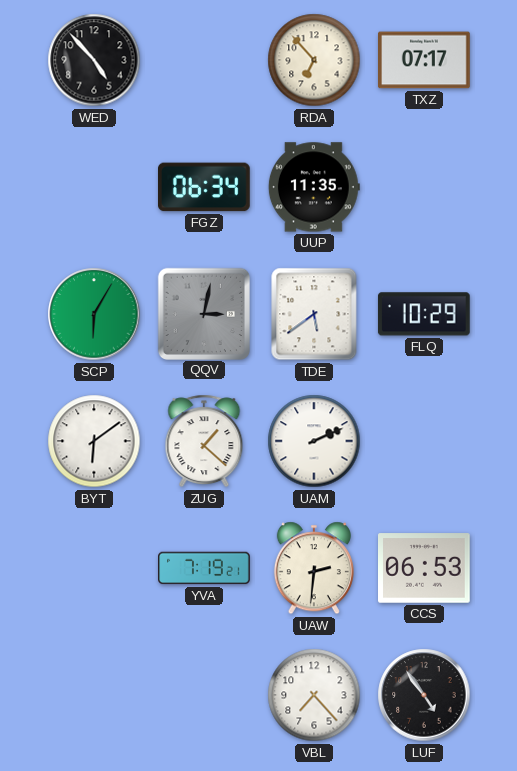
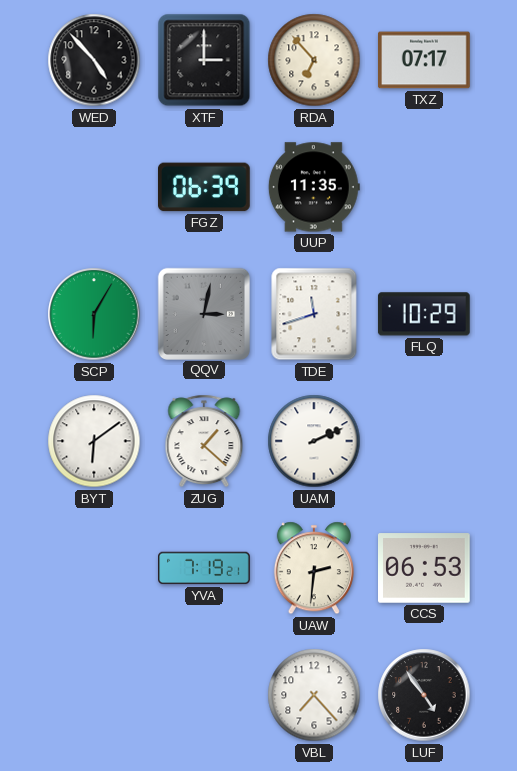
XTF: none -> 3:00 (204, 60)
FGZ: 06:34 -> 06:39 (205, 187)
TDE: 5:39 -> 11:42 (314, 314)
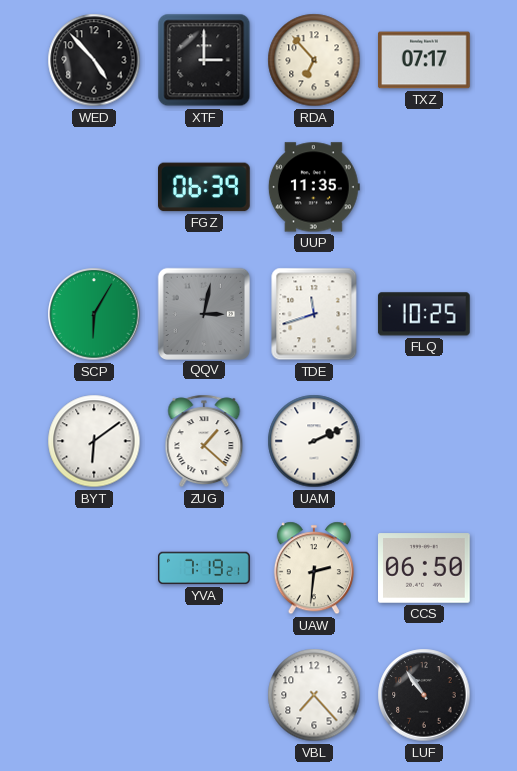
FLQ: 10:29 -> 10:25 (424, 314)
CCS: 06:53 -> 06:50 (425, 568)
LUF: 4:54 -> 10:54 (424, 695)
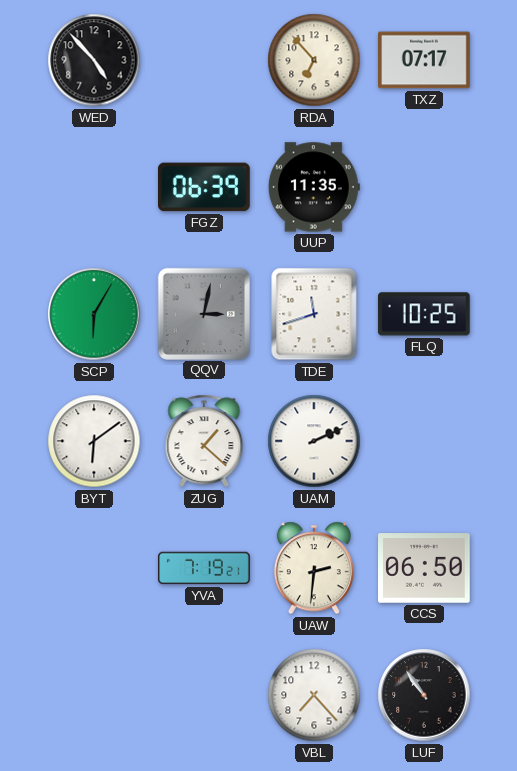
XTF: 3:00 -> none (204, 60)
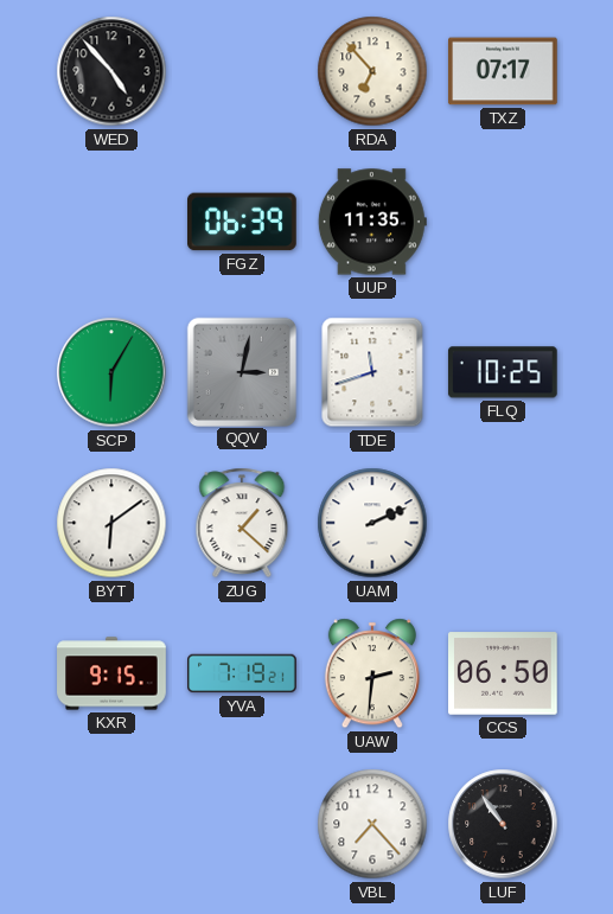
KXR: none -> 9:15 (111, 673)
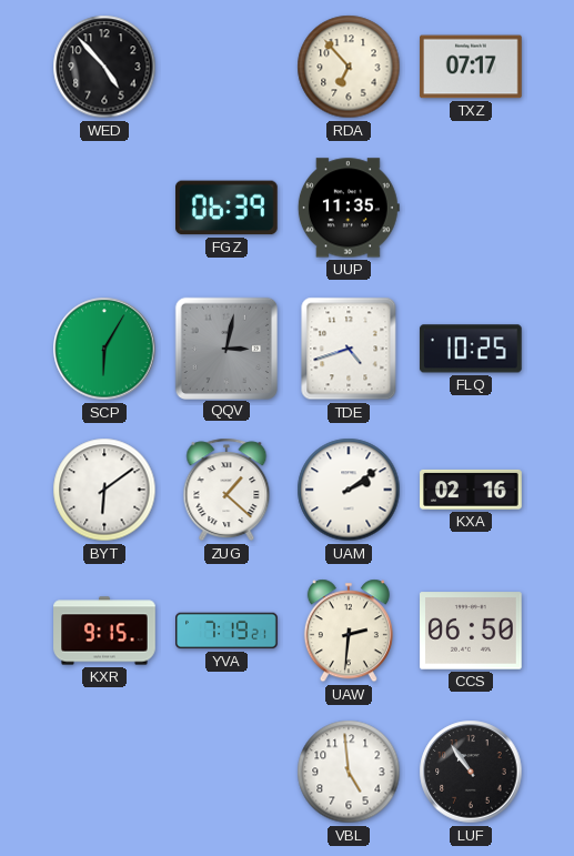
TDE: 11:42 -> 4:42 (349, 349)
UAM: 2:11 -> 2:09 (349, 490)
KXA: none -> 02:16 (471, 490)
VBL: 7:23 -> 4:59 (349, 772)
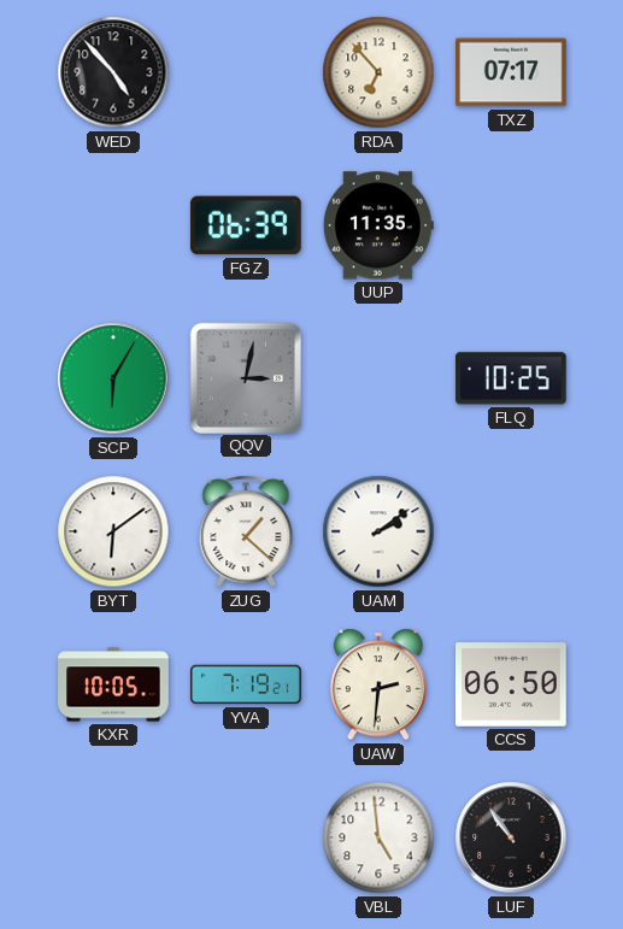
TDE: 4:42 -> none (349, 349)
KXA: 02:16 -> none (471, 490)
KXR: 9:15 -> 10:05 (113, 684)
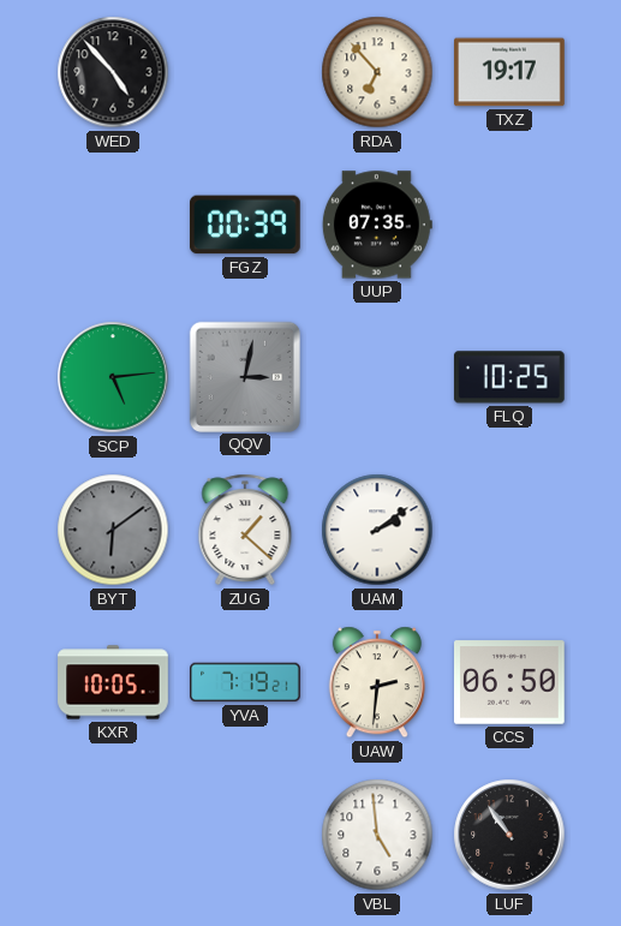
TXZ: 07:17 -> 19:17 (510, 72)
FGZ: 06:39 -> 00:39 (246, 225)
UUP: 11:35 -> 07:35 (377, 225)
SCP: 6:05 -> 5:14 (113, 377)
BYT dial: white -> grey (113, 530)
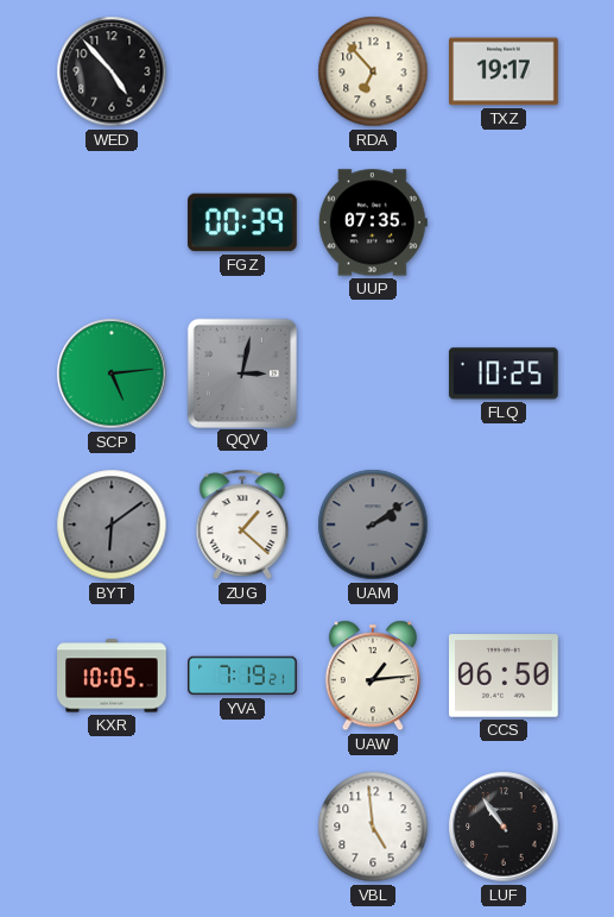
UAM dial: white -> grey (373, 525)
UAW: 2:31 -> 1:14 (373, 676)
